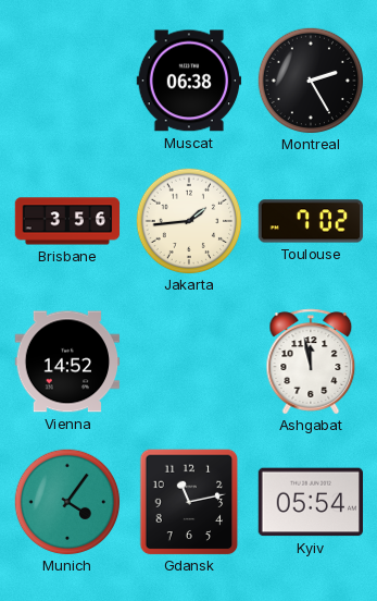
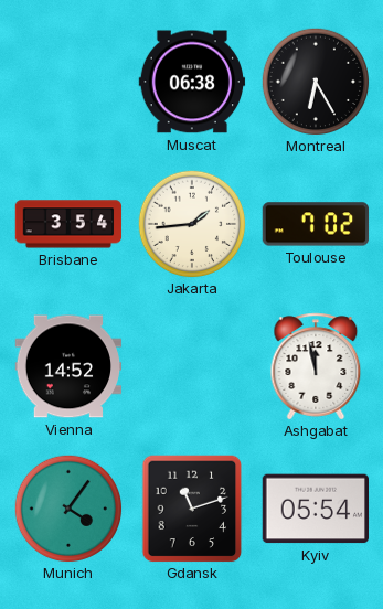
Montreal: 2:25 -> 6:25 (316, 82)
Brisbane: 3:56 -> 3:54 (68, 224)
Gdansk: 11:13 -> 11:12 (192, 509)
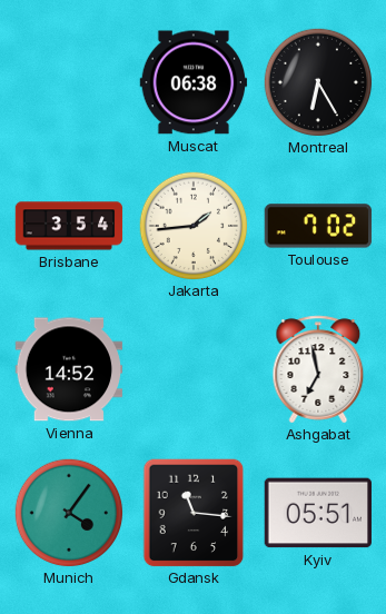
Ashgabat: 11:58 -> 6:58 (318, 369)
Gdansk: 11:12 -> 11:16 (194, 513)
Kyiv: 05:54 -> 05:51 (317, 513)
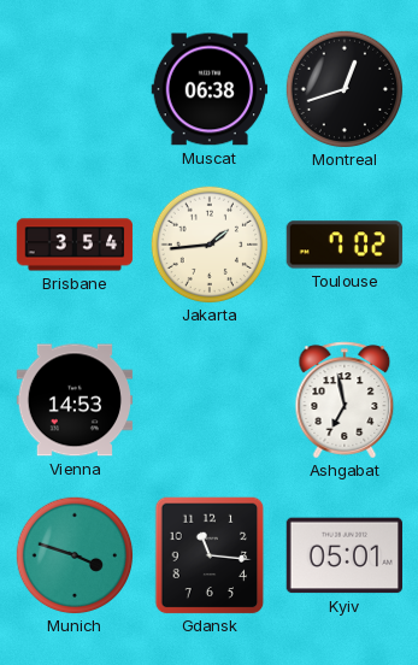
Montreal: 6:25 -> 12:42 (345, 89)
Vienna: 14:52 -> 14:53 (75, 400)
Munich: 4:06 -> 3:48 (75, 555)
Kyiv: 05:51 -> 05:01 (343, 555)
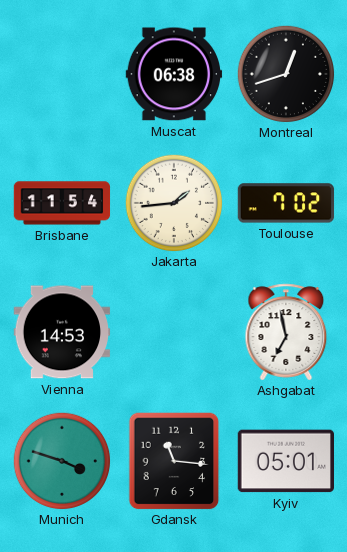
Brisbane: 3:54 -> 11:54 (62, 203)
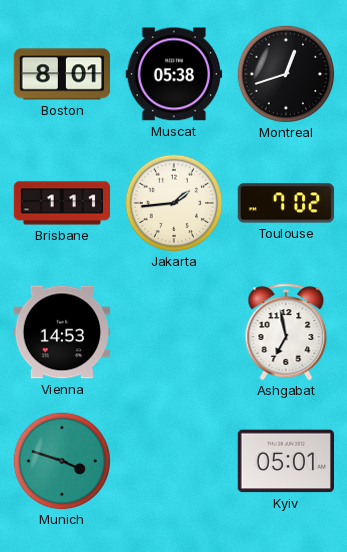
Boston: none -> 8:01 (62, 74)
Muscat: 06:38 -> 05:38 (174, 74)
Brisbane: 11:54 -> 1:11 (62, 203)
Gdansk: 11:16 -> none (174, 461)
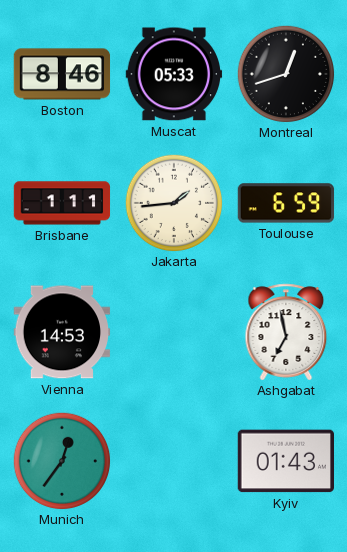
Boston: 8:01 -> 8:46 (62, 74)
Muscat: 05:38 -> 05:33 (174, 74)
Toulouse: 7:02 -> 6:59 (286, 203)
Munich: 3:48 -> 12:36 (62, 461)
Kyiv: 05:01 -> 01:43 (285, 461)
